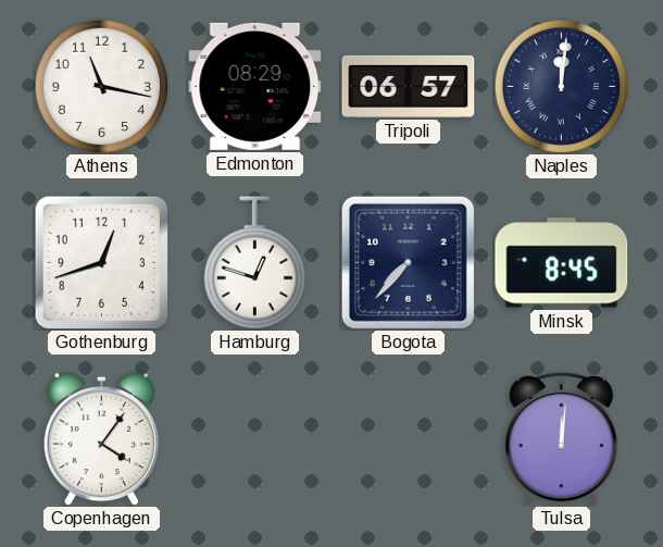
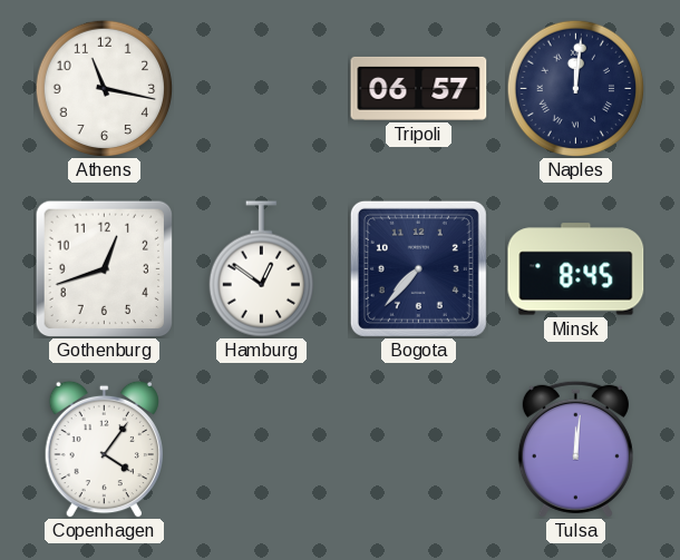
Edmonton: 08:29 -> none (255, 86)
Hamburg: 12:48 -> 12:51 (261, 269)
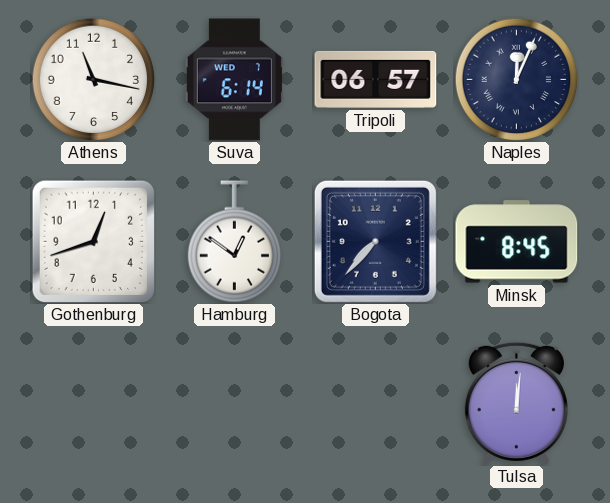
Suva: none -> 6:14 (234, 80)
Naples: 12:01 -> 12:04 (516, 79)
Copenhagen: 4:06 -> none (104, 449)
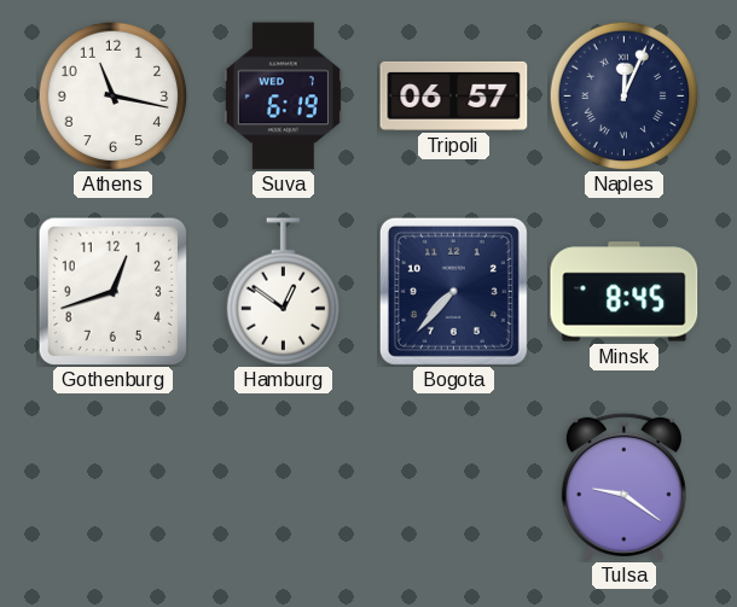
Suva: 6:14 -> 6:19 (283, 97)
Tulsa: 12:01 -> 9:21 (623, 486)
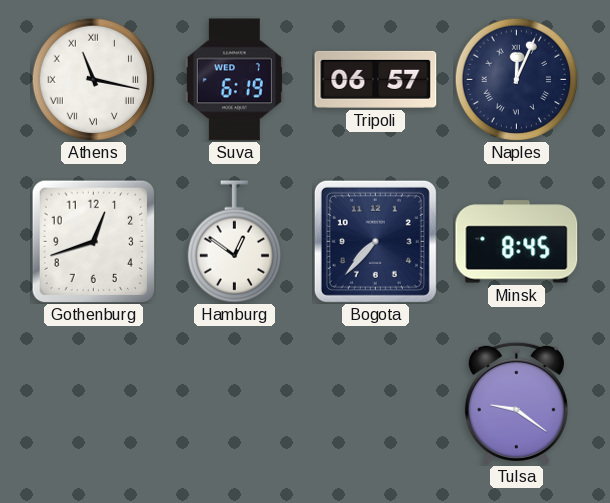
Athens numerals: Arabic -> Roman (93, 79)
